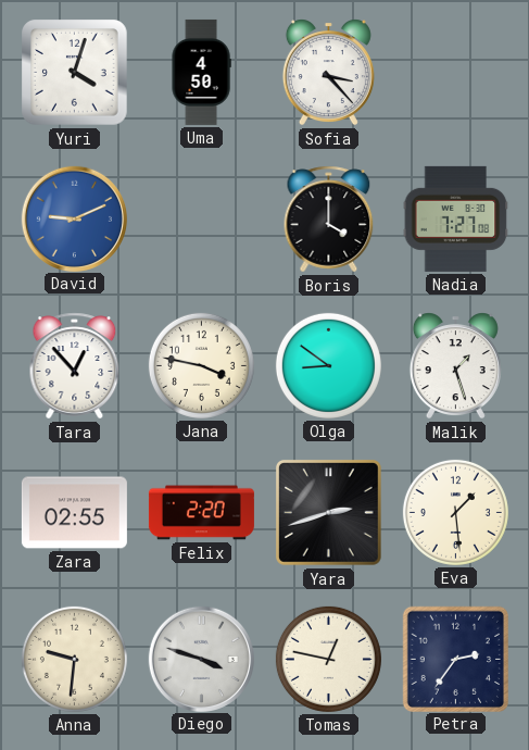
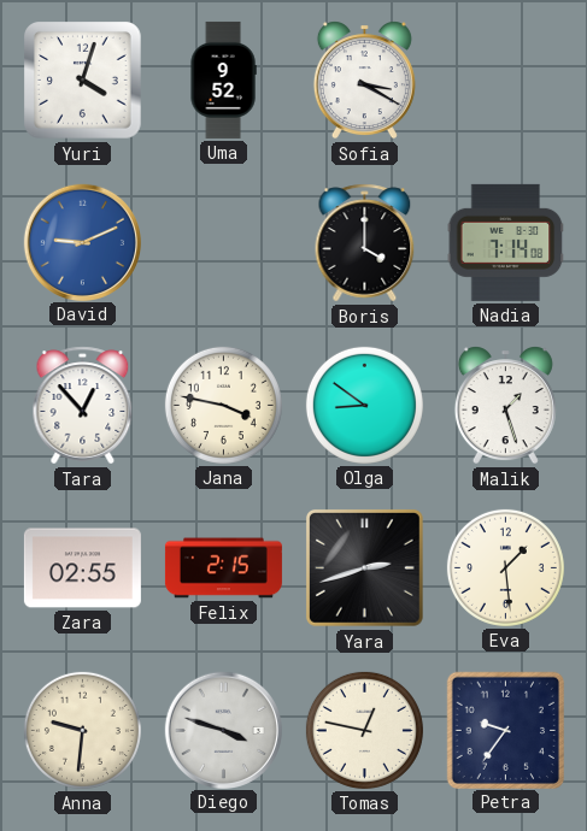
Uma: 4:50 -> 9:52 (223, 79)
Sofia: 3:23 -> 3:20 (364, 81)
Nadia: 7:27 -> 7:14 (506, 242)
Felix: 2:20 -> 2:15 (223, 568)
Petra: 2:36 -> 9:36 (505, 730)
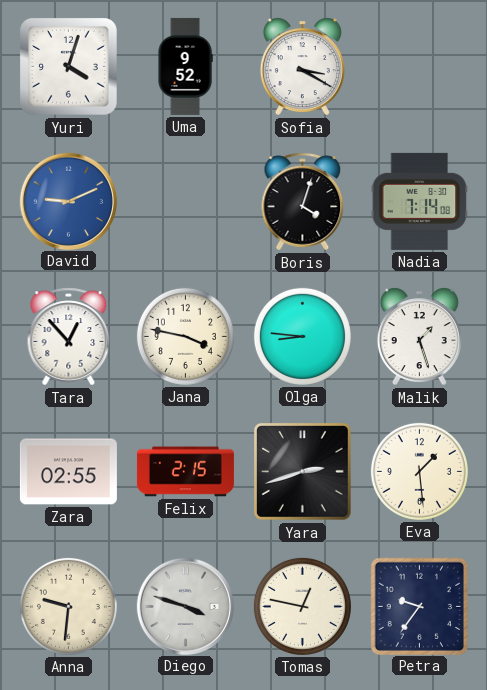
Boris: 4:00 -> 4:03 (303, 202)
Olga: 8:51 -> 8:46 (302, 336)
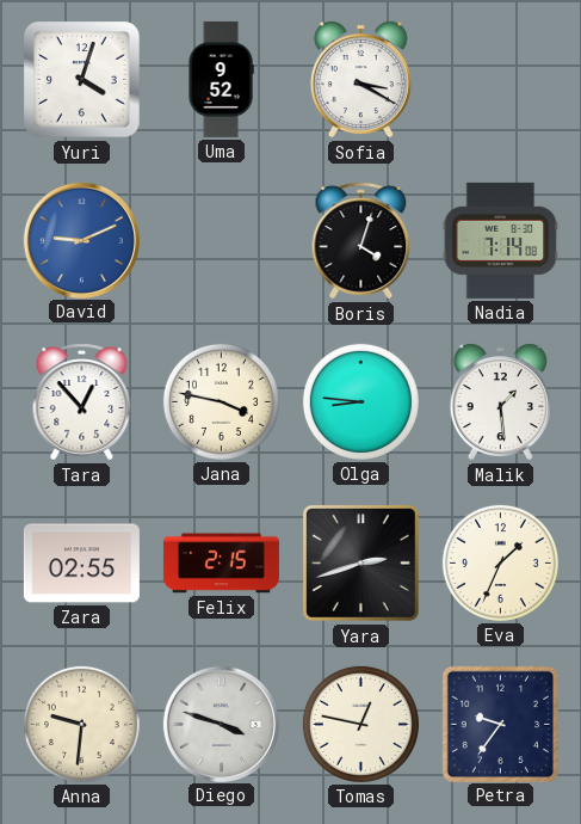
Malik: 1:27 -> 1:29 (500, 402)
Eva: 1:29 -> 1:34 (500, 562)
